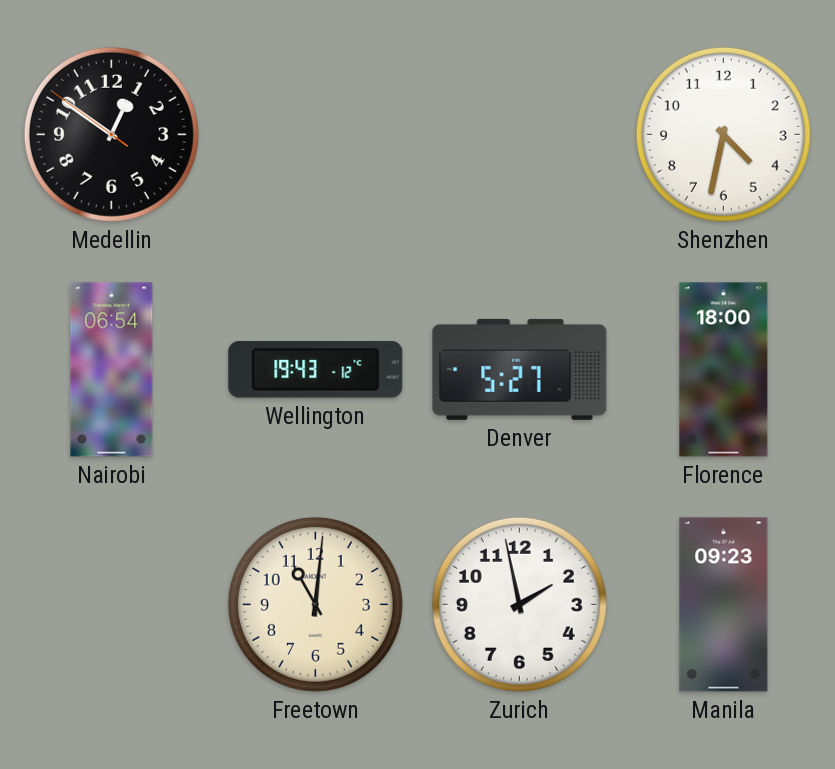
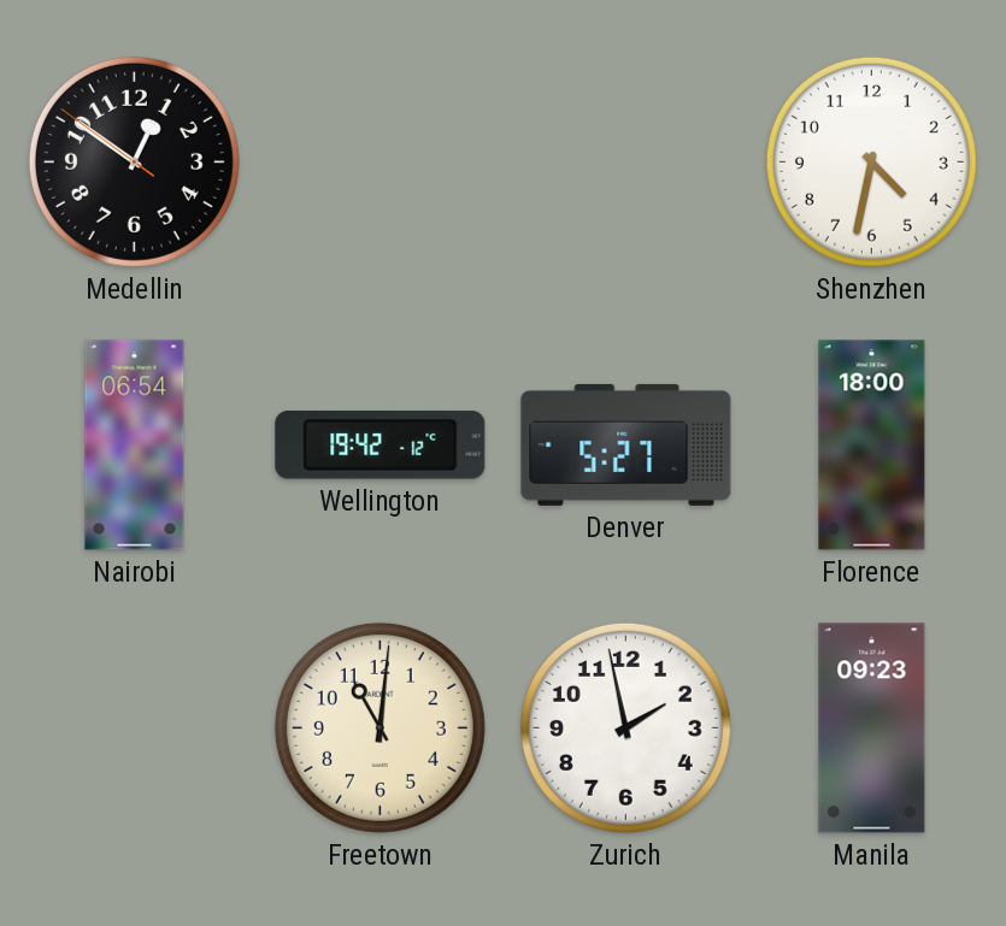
Wellington: 19:43 -> 19:42 (381, 446)
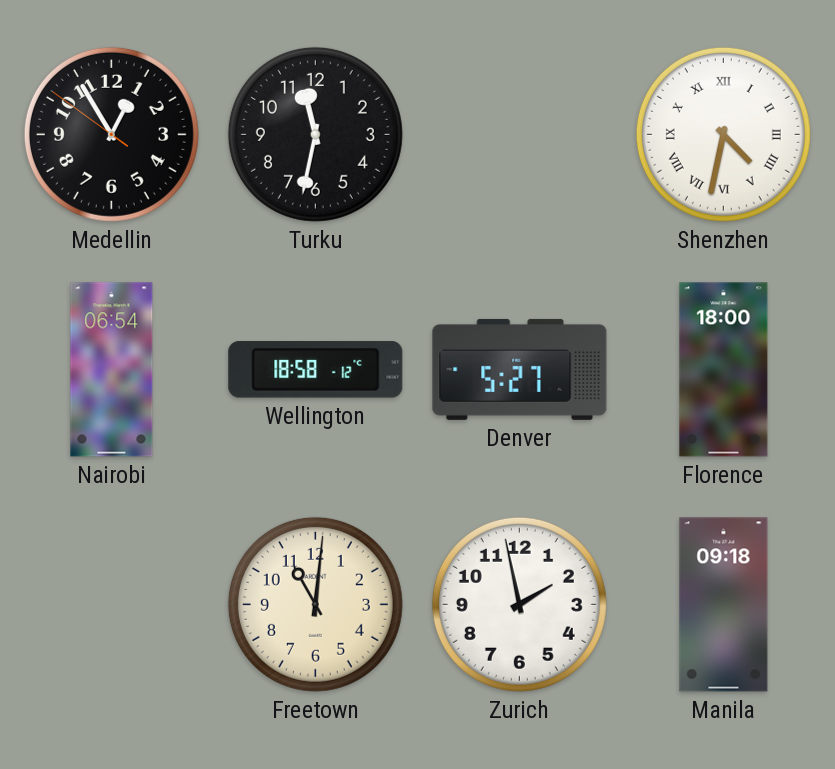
Medellin: 12:50 -> 12:54 (111, 134)
Turku: none -> 11:32 (315, 134)
Shenzhen numerals: Arabic -> Roman (723, 134)
Wellington: 19:42 -> 18:58 (316, 370)
Manila: 09:23 -> 09:18 (724, 605)
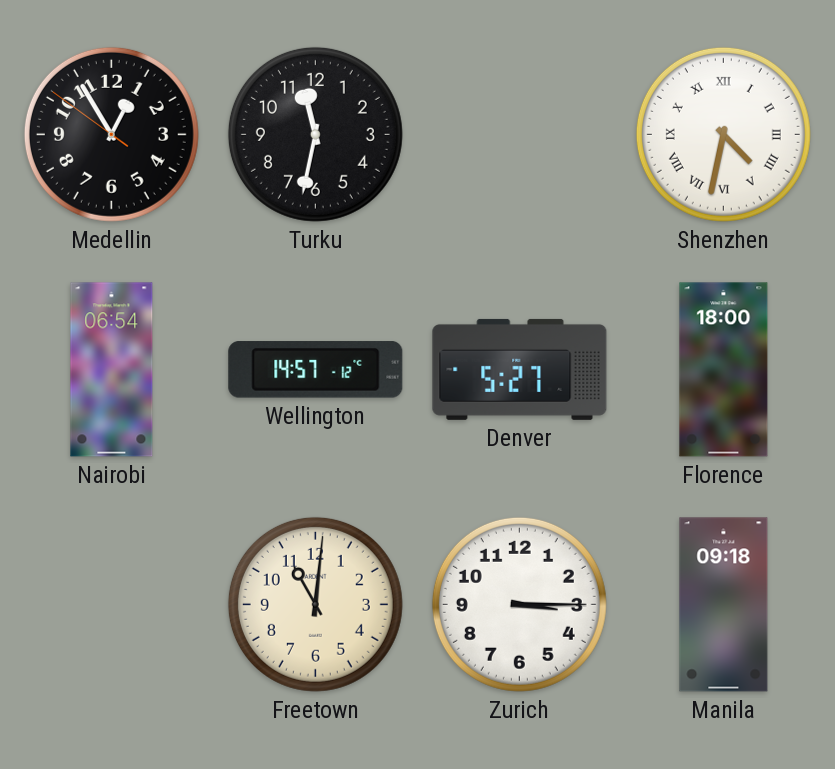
Wellington: 18:58 -> 14:57 (316, 370)
Zurich: 1:58 -> 3:15 (519, 604)
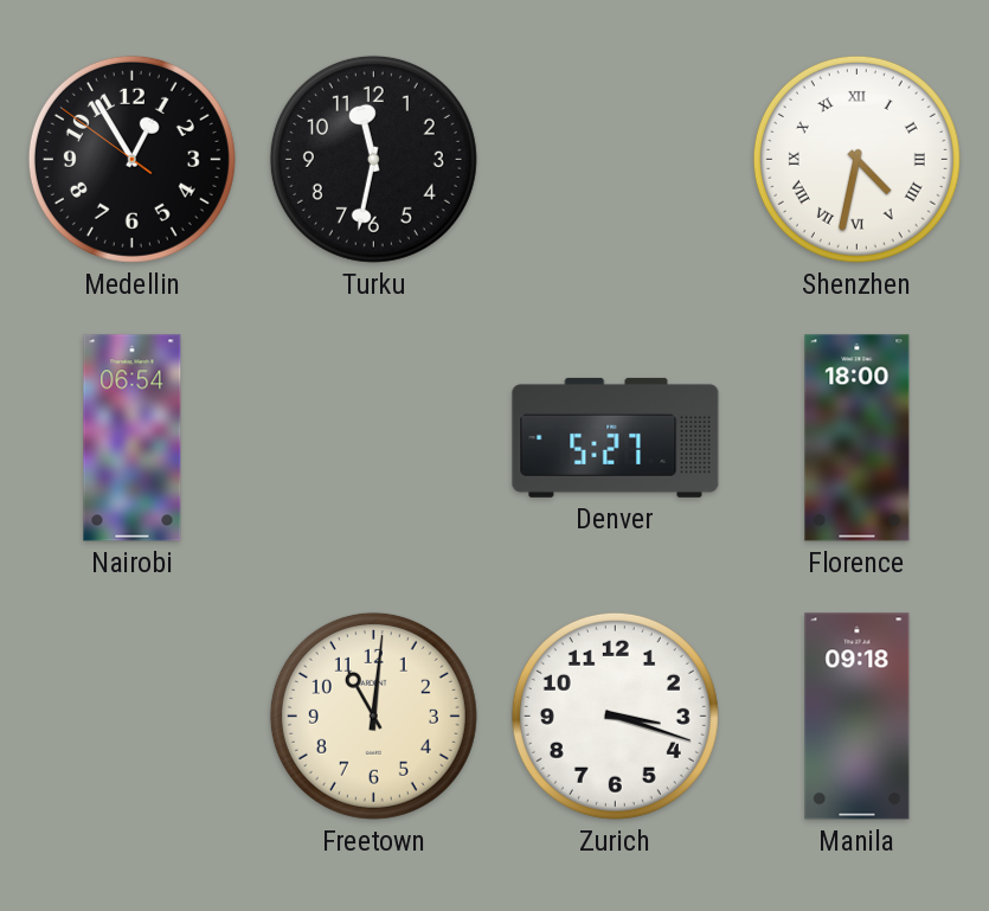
Wellington: 14:57 -> none (316, 370)
Zurich: 3:15 -> 3:18 (615, 716)
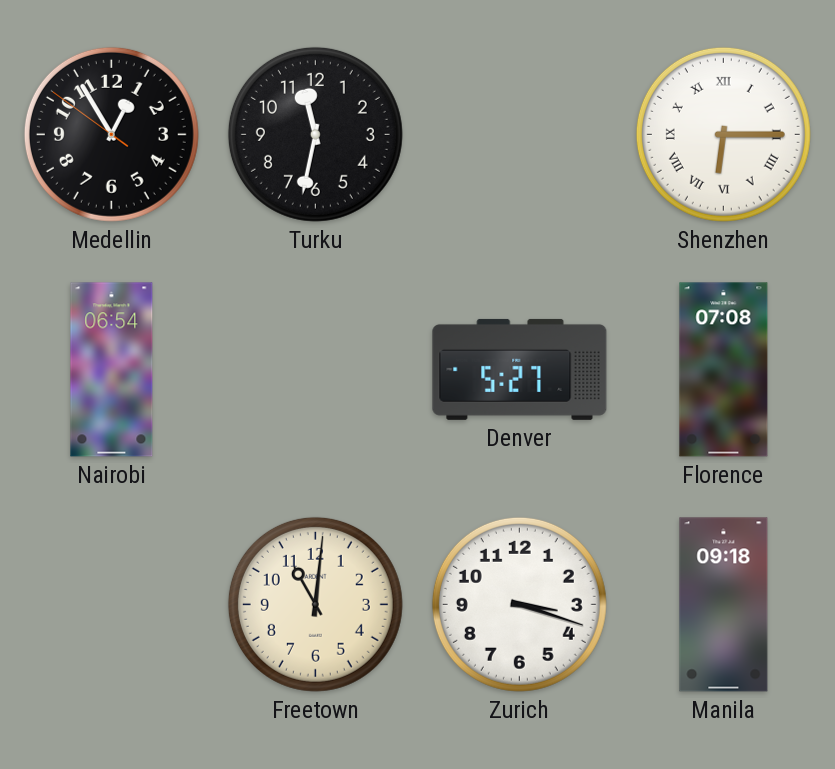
Shenzhen: 4:32 -> 6:15 (723, 134)
Florence: 18:00 -> 07:08 (724, 370)
